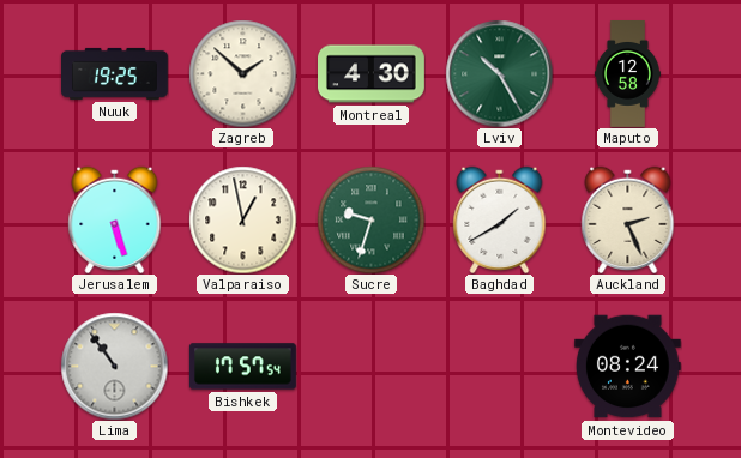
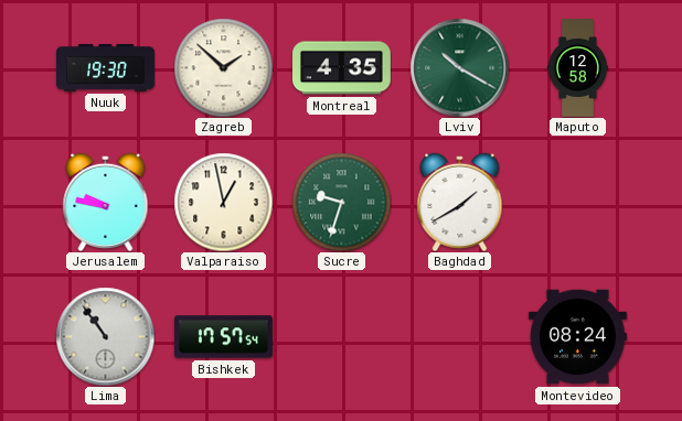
Nuuk: 19:25 -> 19:30 (106, 67)
Montreal: 4:30 -> 4:35 (342, 68)
Lviv: 10:25 -> 10:20 (459, 67)
Jerusalem: 5:27 -> 9:47 (106, 202)
Auckland: 2:26 -> none (628, 219)
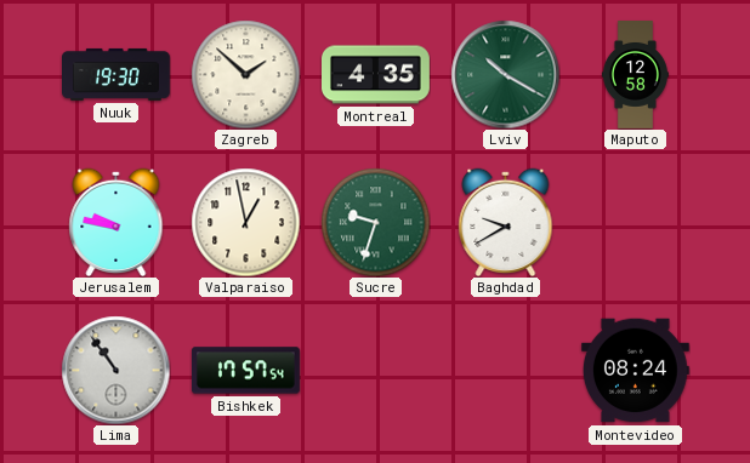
Baghdad: 1:40 -> 9:40 (506, 222)
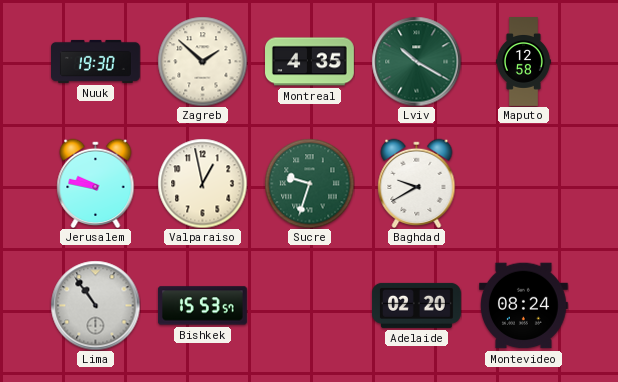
Bishkek: 17:57 -> 15:53 (202, 306)
Adelaide: none -> 02:20 (416, 305)
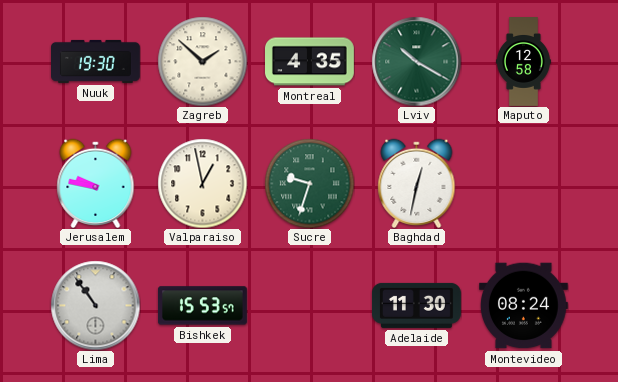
Baghdad: 9:40 -> 12:32 (417, 183)
Adelaide: 02:20 -> 11:30 (416, 305)
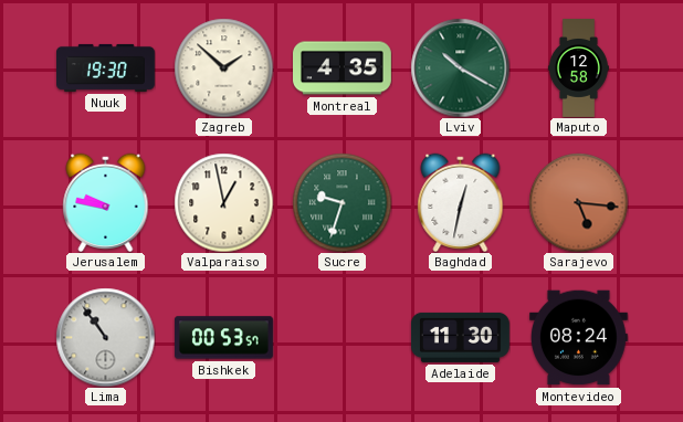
Sarajevo: none -> 5:16 (578, 202)
Bishkek: 15:53 -> 00:53 (223, 338)
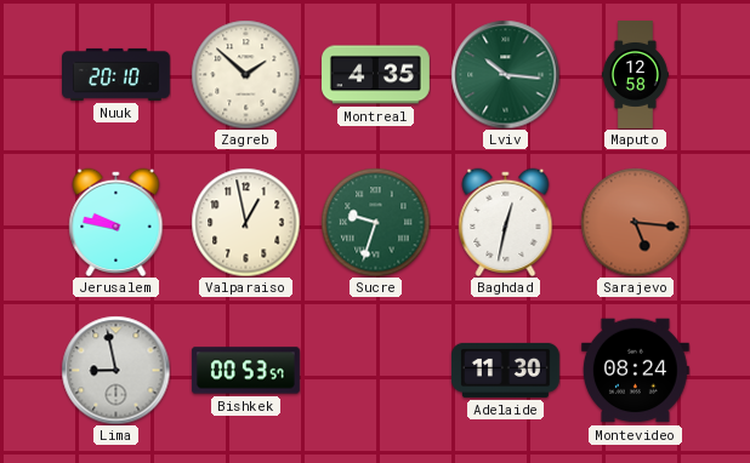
Nuuk: 19:30 -> 20:10 (117, 74)
Lviv: 10:20 -> 10:16 (505, 74)
Lima: 10:54 -> 8:58 (115, 370)
